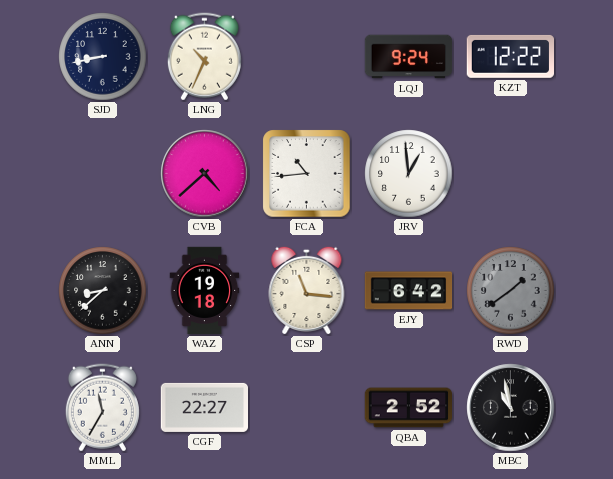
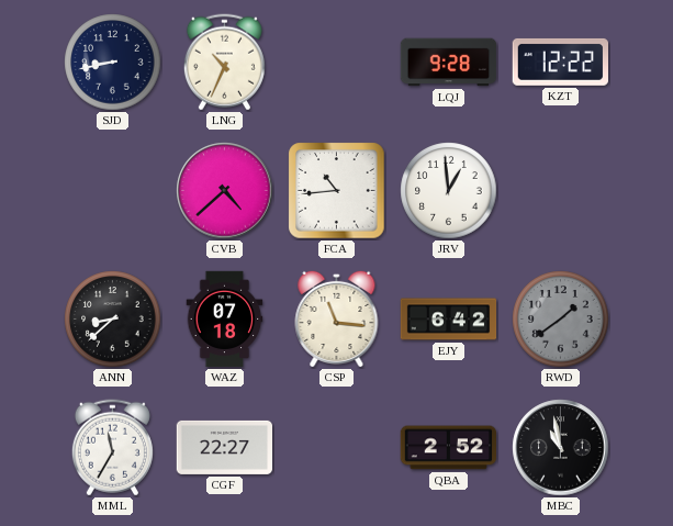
LQJ: 9:24 -> 9:28 (449, 63)
WAZ: 19:18 -> 07:18 (225, 320)
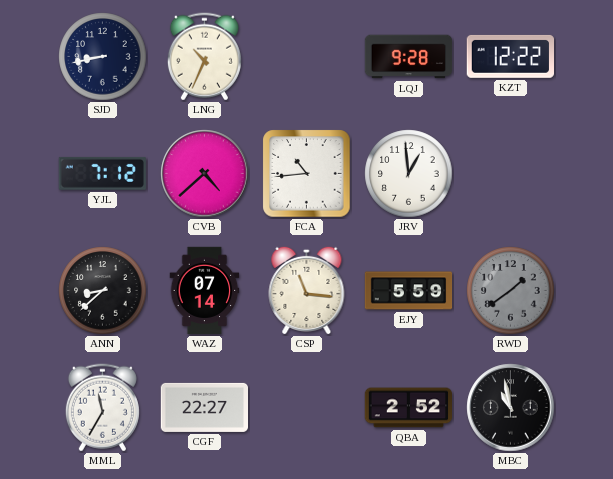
YJL: none -> 7:12 (102, 173)
WAZ: 07:18 -> 07:14 (205, 291)
EJY: 6:42 -> 5:59 (409, 291)
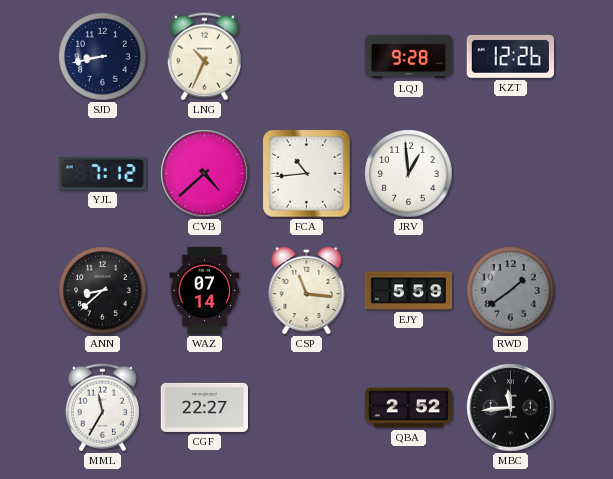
KZT: 12:22 -> 12:26 (510, 56)
MBC: 10:58 -> 11:44 (511, 408)
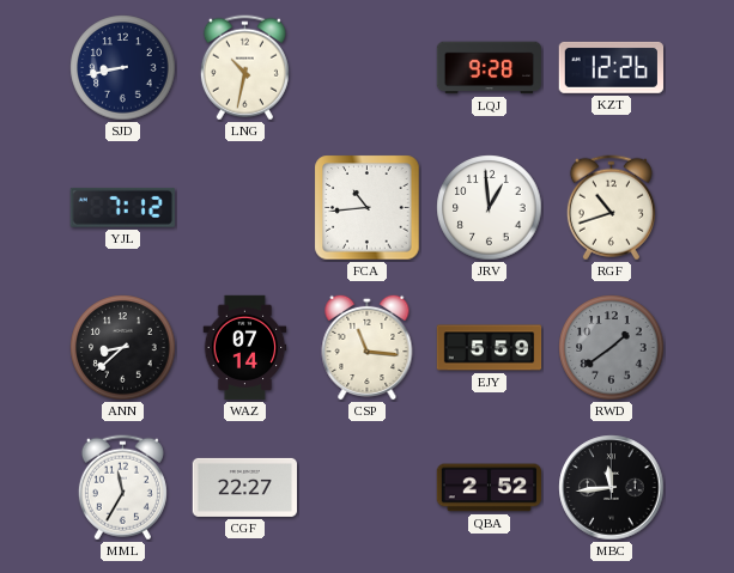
LNG: 10:34 -> 10:32 (244, 68)
CVB: 4:38 -> none (205, 174)
RGF: none -> 10:42 (611, 208)
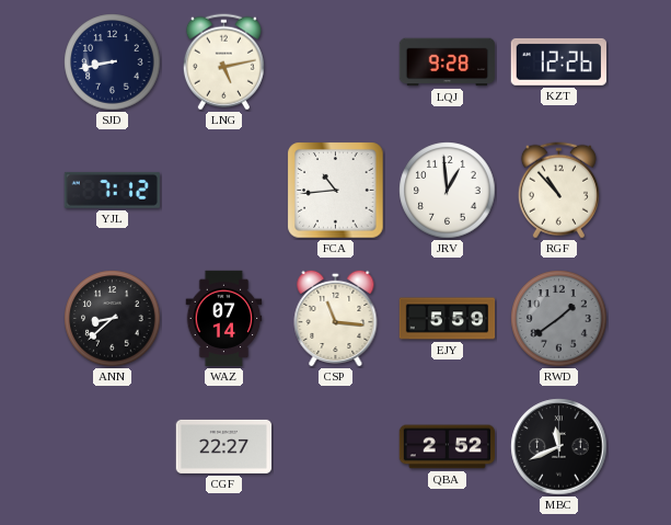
LNG: 10:32 -> 5:13 (223, 62)
RGF: 10:42 -> 10:53 (558, 191)
MML: 11:35 -> none (122, 488)
MBC: 11:44 -> 11:41 (559, 447)
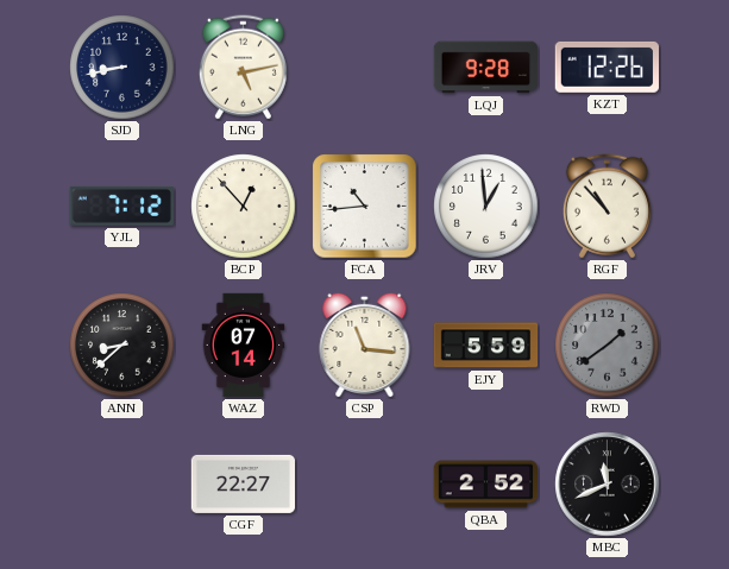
BCP: none -> 12:53 (244, 207)
